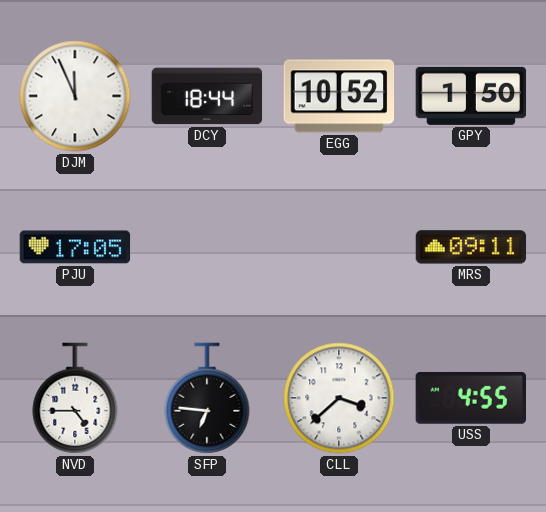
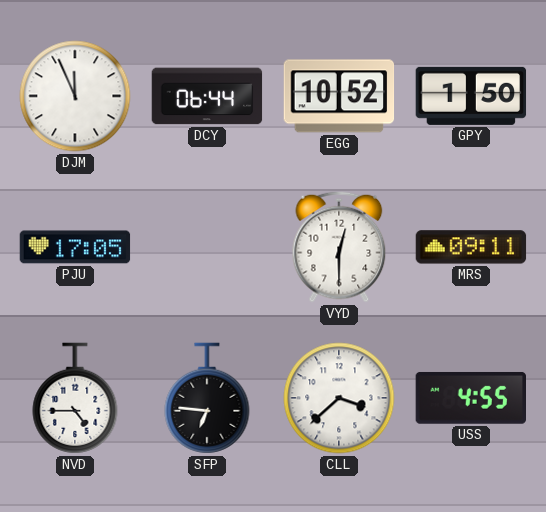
DCY: 18:44 -> 06:44 (207, 96)
VYD: none -> 12:30 (339, 247)
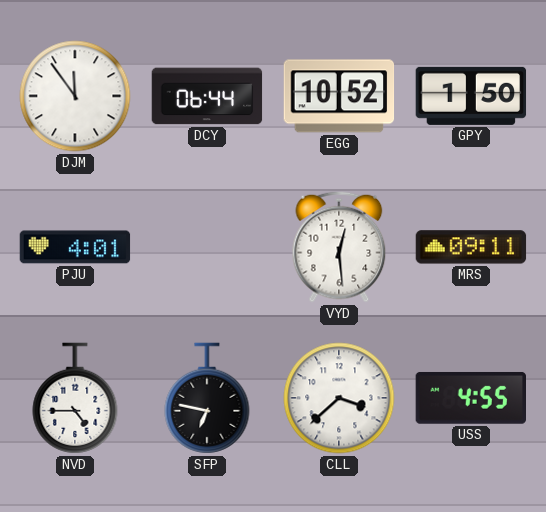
DJM: 11:56 -> 11:54 (75, 96)
PJU: 17:05 -> 4:01 (75, 247)
VYD: 12:30 -> 12:29 (339, 247)
SFP: 6:46 -> 6:47 (207, 398)
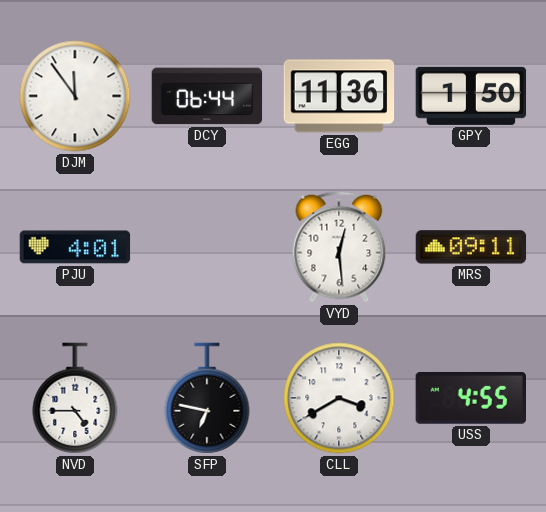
EGG: 10:52 -> 11:36 (339, 96)
CLL: 3:38 -> 3:40 (339, 398)
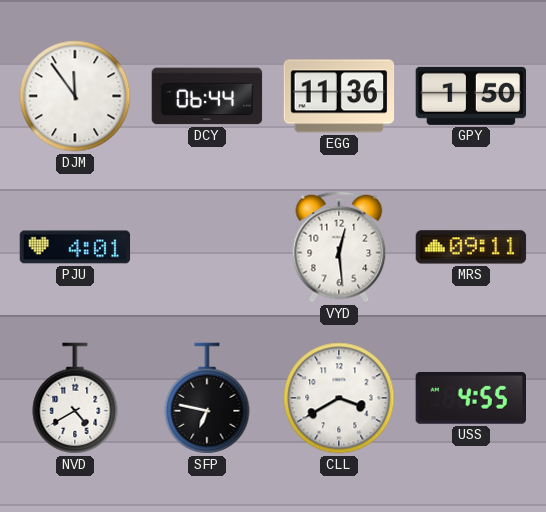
NVD: 4:45 -> 4:40 (75, 398)
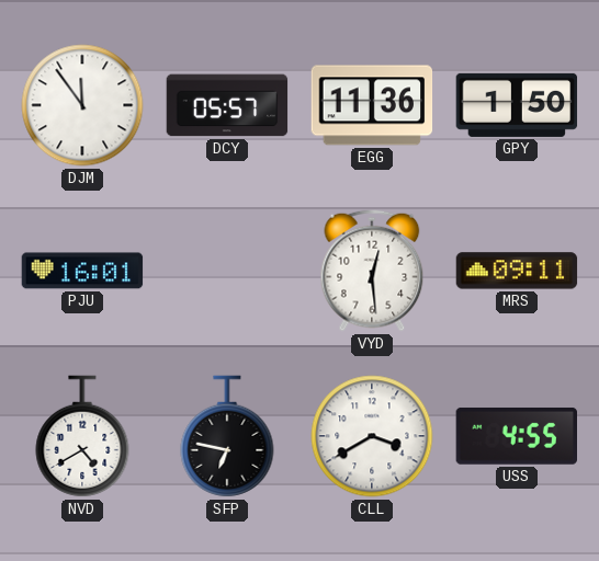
DCY: 06:44 -> 05:57 (227, 105)
PJU: 4:01 -> 16:01 (82, 271)
